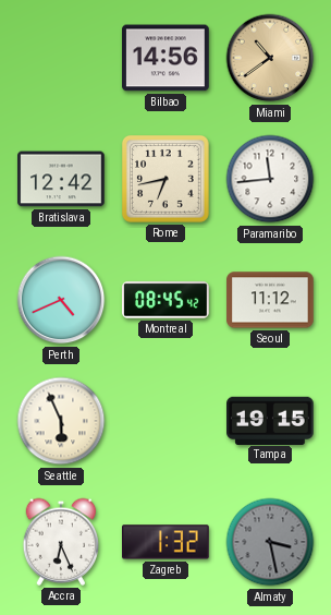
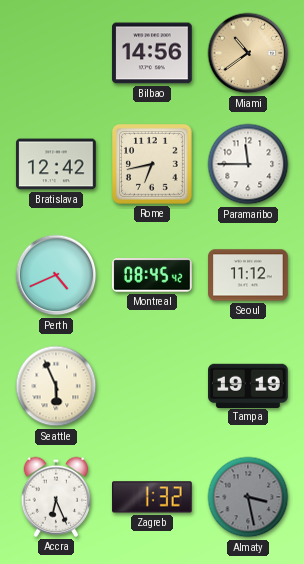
Paramaribo: 11:44 -> 11:45 (248, 164)
Tampa: 19:15 -> 19:19 (248, 385)
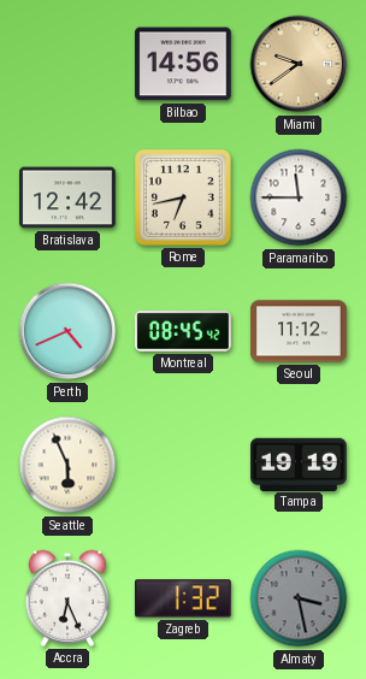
Miami: 10:39 -> 9:39 (299, 64)
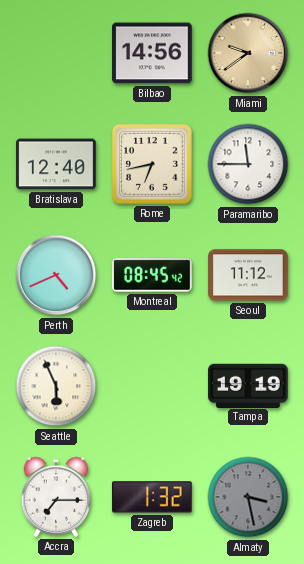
Bratislava: 12:42 -> 12:40 (56, 164)
Accra: 6:26 -> 7:15 (56, 497)
